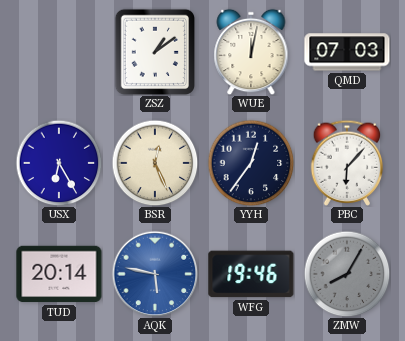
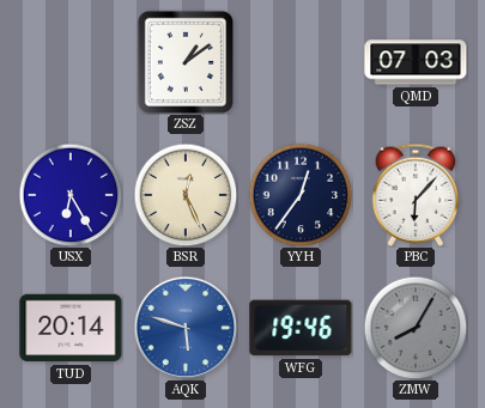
WUE: 12:02 -> none (251, 52)
AQK: 5:47 -> 5:48 (186, 328)
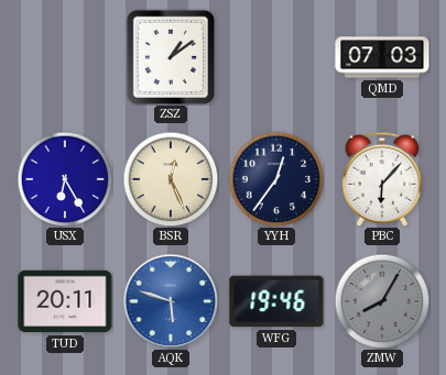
TUD: 20:14 -> 20:11 (65, 301)
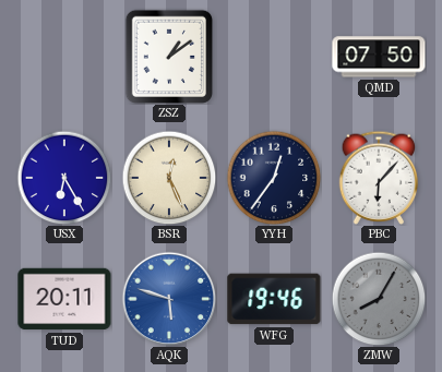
QMD: 07:03 -> 07:50 (379, 57)
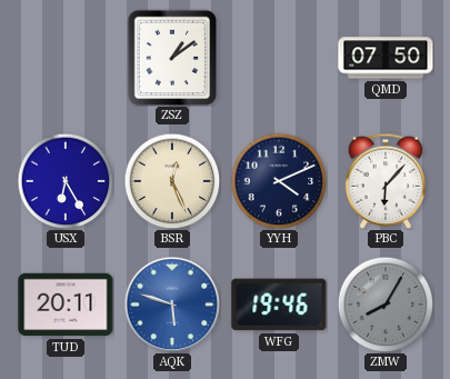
YYH: 12:36 -> 4:11 (279, 181)
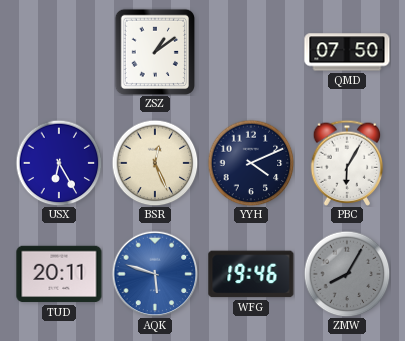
PBC: 6:07 -> 6:05 (347, 163)
